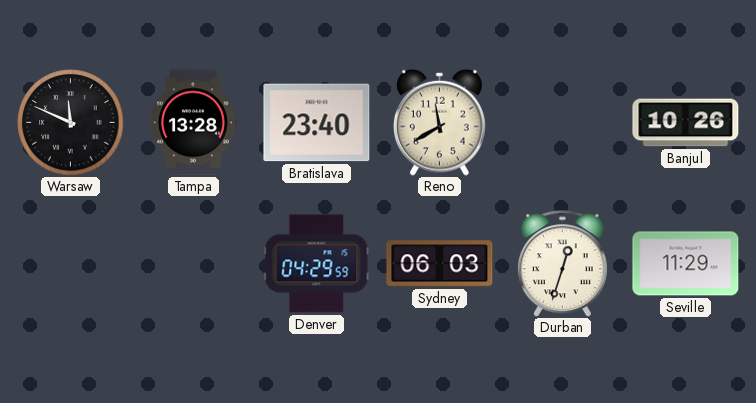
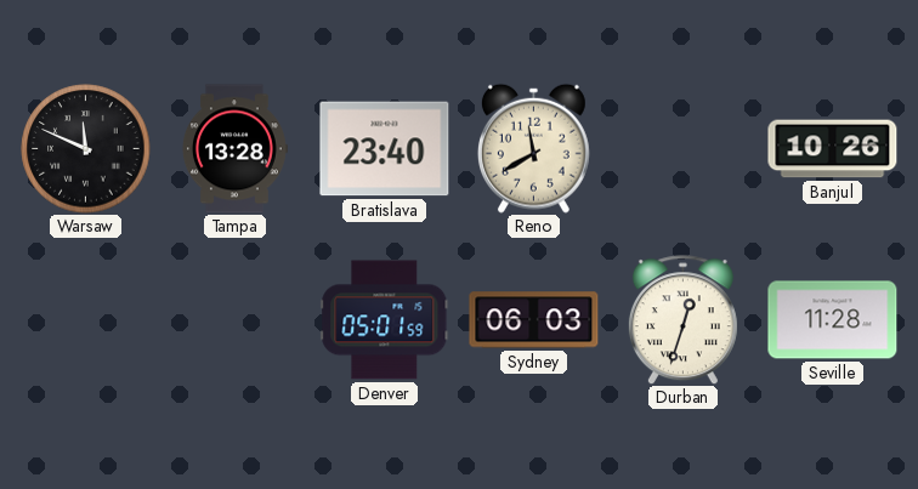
Denver: 04:29 -> 05:01 (385, 320)
Seville: 11:29 -> 11:28 (833, 320)
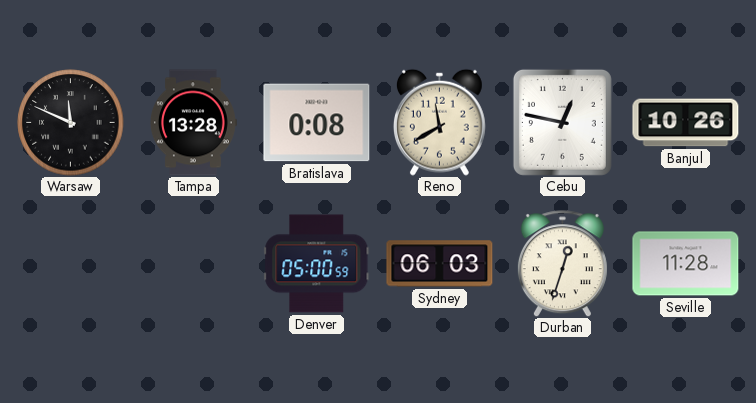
Bratislava: 23:40 -> 0:08 (317, 123)
Cebu: none -> 12:47 (562, 122)
Denver: 05:01 -> 05:00 (317, 264)
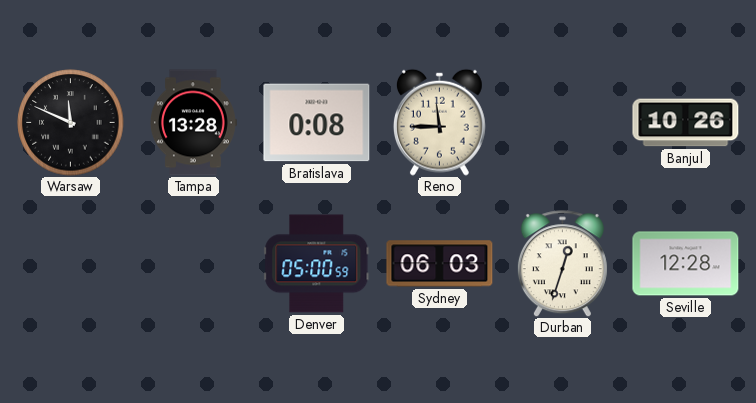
Reno: 11:40 -> 11:45 (439, 122)
Cebu: 12:47 -> none (562, 122)
Seville: 11:28 -> 12:28 (686, 264)
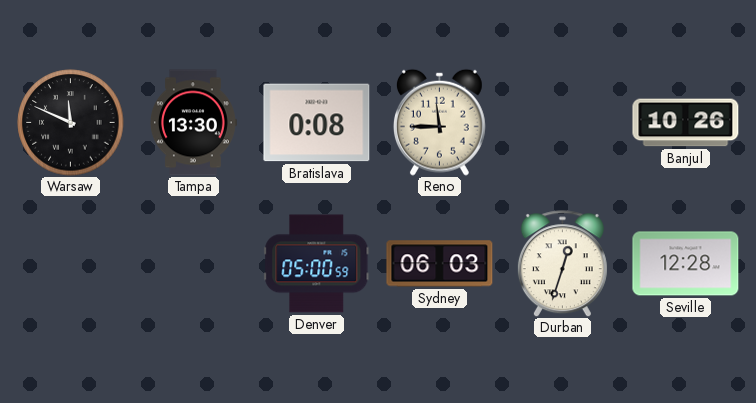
Tampa: 13:28 -> 13:30 (193, 123)
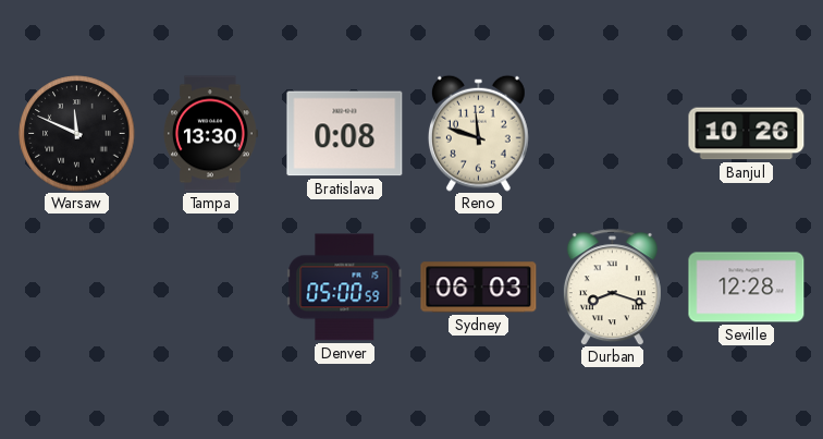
Reno: 11:45 -> 11:48 (478, 133)
Durban: 12:33 -> 8:18 (612, 288)
